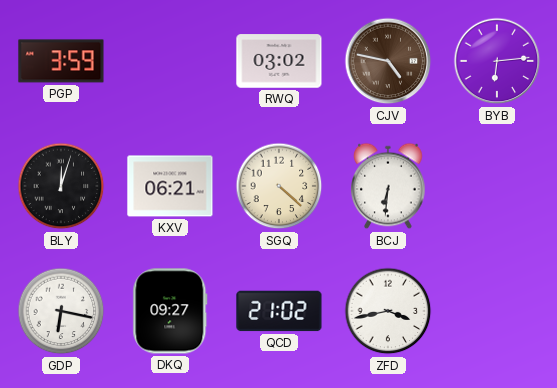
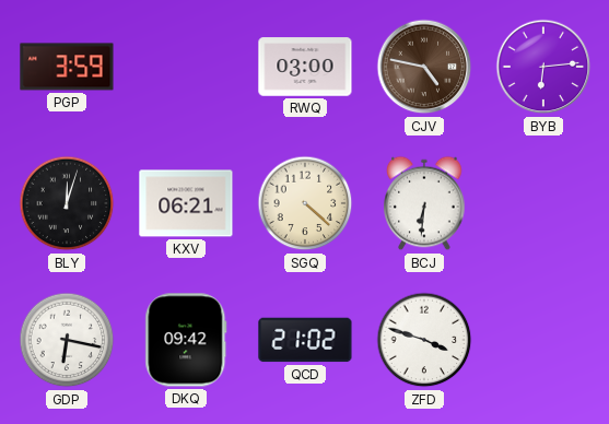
RWQ: 03:02 -> 03:00 (305, 67)
DKQ: 09:27 -> 09:42 (186, 340)
ZFD: 3:43 -> 3:48 (424, 340)
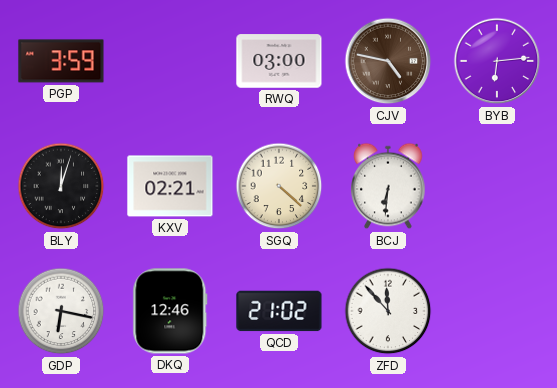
KXV: 06:21 -> 02:21 (170, 186)
DKQ: 09:42 -> 12:46 (170, 311)
ZFD: 3:48 -> 11:53 (388, 311)
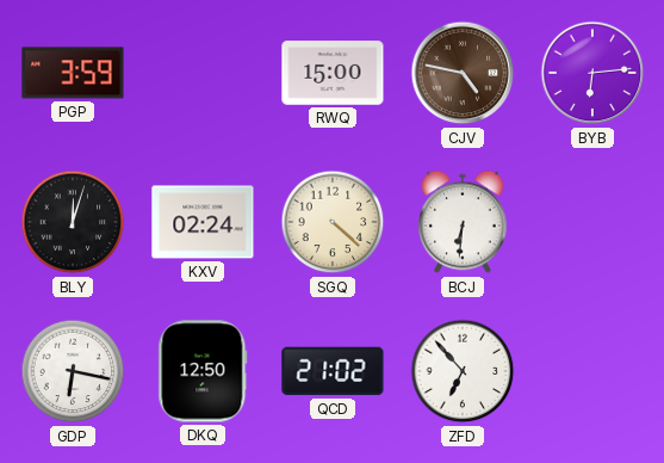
RWQ: 03:00 -> 15:00 (333, 73)
KXV: 02:21 -> 02:24 (203, 222)
DKQ: 12:46 -> 12:50 (203, 371)
ZFD: 11:53 -> 6:53 (463, 371)
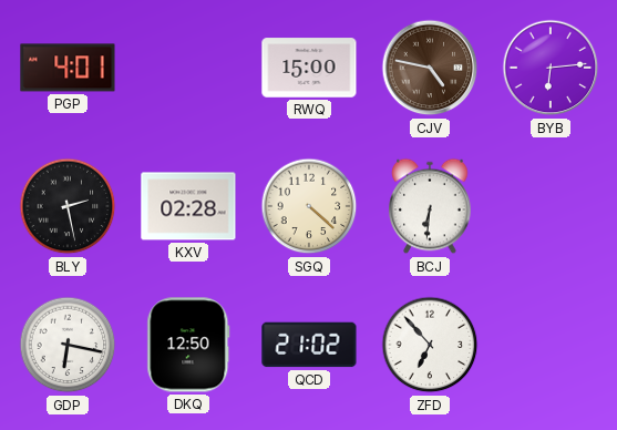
PGP: 3:59 -> 4:01 (68, 68)
BLY: 12:03 -> 2:28 (68, 206)
KXV: 02:24 -> 02:28 (188, 206)
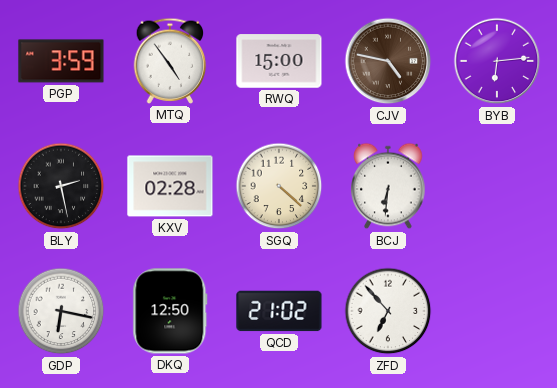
PGP: 4:01 -> 3:59 (61, 61)
MTQ: none -> 4:54 (170, 61)
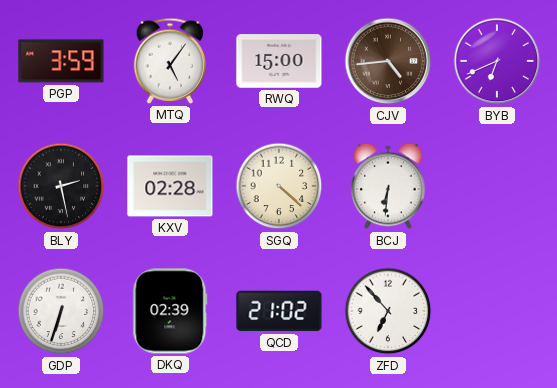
MTQ: 4:54 -> 5:06 (170, 61)
CJV: 4:47 -> 4:44 (388, 61)
BYB: 6:14 -> 6:41 (497, 61)
GDP: 6:17 -> 6:33 (61, 311)
DKQ: 12:50 -> 02:39 (170, 311)
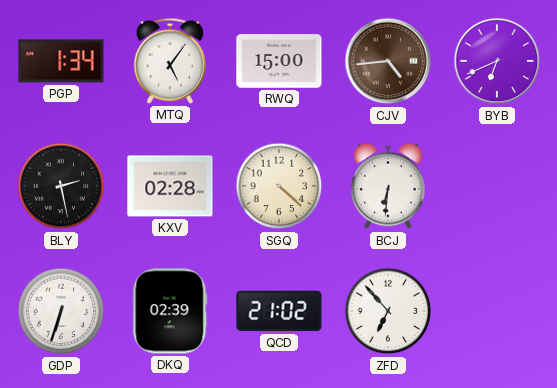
PGP: 3:59 -> 1:34 (61, 61)
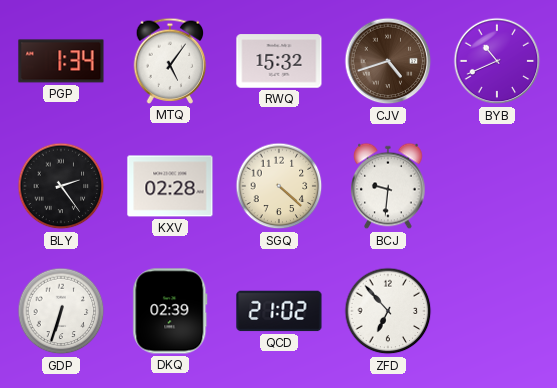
RWQ: 15:00 -> 15:32 (279, 61)
CJV: 4:44 -> 4:42 (388, 61)
BYB: 6:41 -> 10:41 (497, 61)
BLY: 2:28 -> 2:24 (61, 186)
BCJ: 6:31 -> 9:31 (388, 186)
